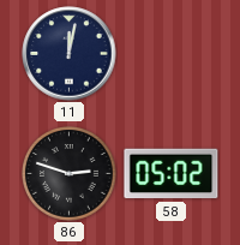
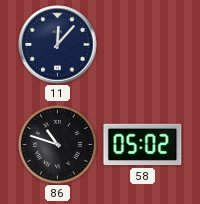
11: 12:02 -> 12:07 (58, 45)
86: 2:48 -> 10:48 (58, 145)
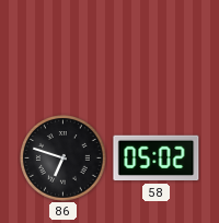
11: 12:07 -> none (58, 45)
86: 10:48 -> 6:48 (64, 159)
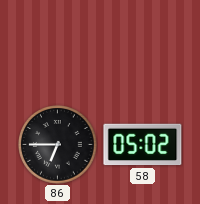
86: 6:48 -> 6:45 (58, 145)
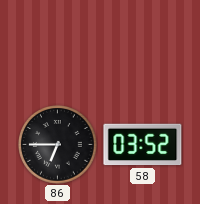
58: 05:02 -> 03:52 (143, 145)
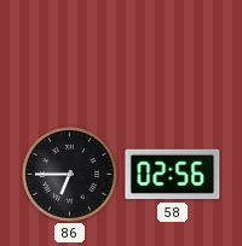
58: 03:52 -> 02:56 (173, 175)
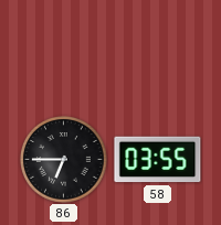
58: 02:56 -> 03:55 (158, 160)
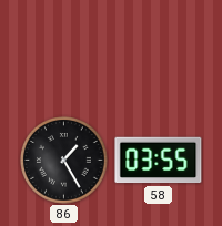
86: 6:45 -> 1:25 (64, 161)
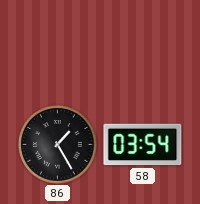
58: 03:55 -> 03:54 (143, 145)
